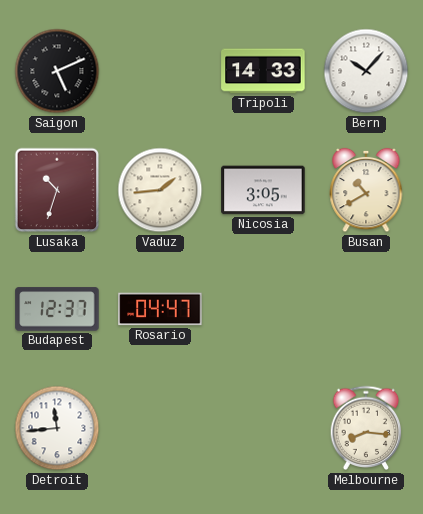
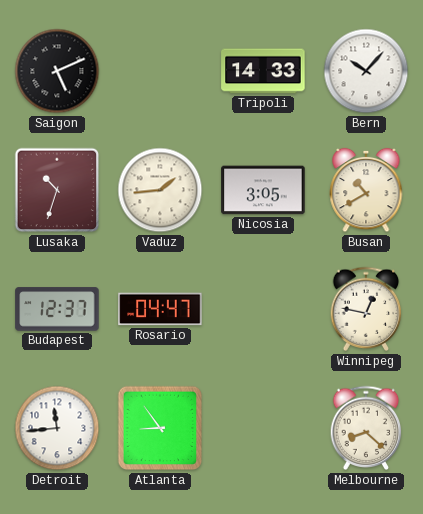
Winnipeg: none -> 12:47 (366, 309)
Atlanta: none -> 8:54 (160, 428)
Melbourne: 8:16 -> 8:22 (366, 428)
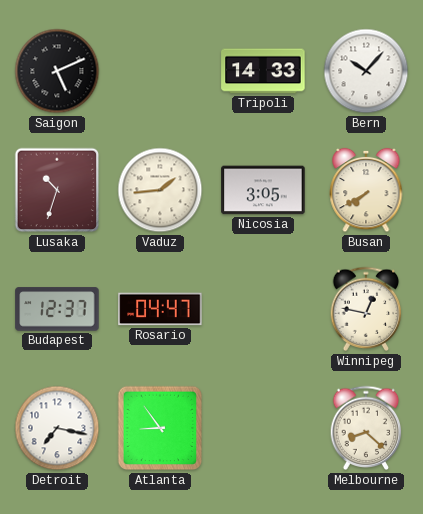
Busan: 10:40 -> 7:40 (366, 190)
Detroit: 11:44 -> 7:17 (57, 428)
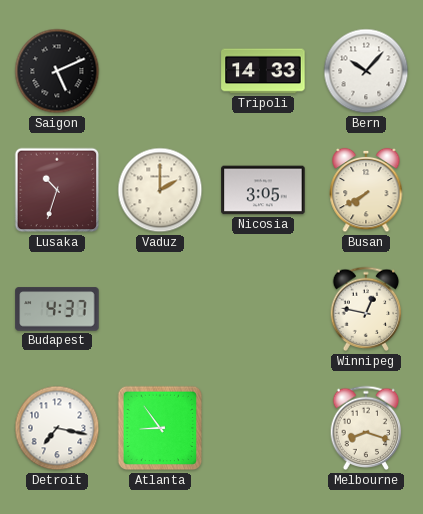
Vaduz: 1:44 -> 2:00 (160, 190)
Budapest: 12:37 -> 4:37 (57, 309)
Rosario: 04:47 -> none (160, 309)
Melbourne: 8:22 -> 8:18 (366, 428)
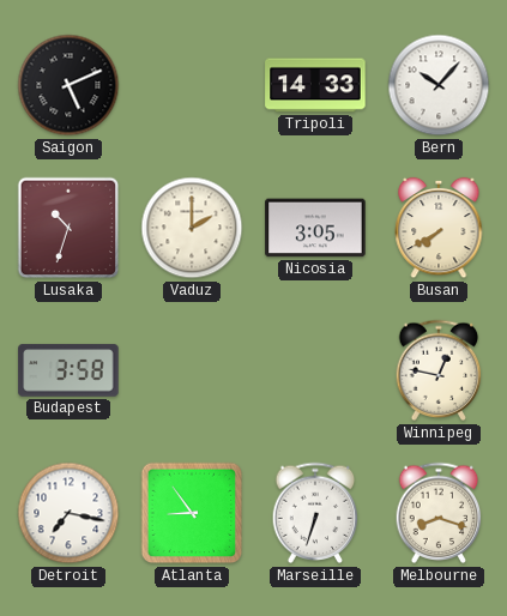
Budapest: 4:37 -> 3:58 (68, 370)
Marseille: none -> 6:33 (315, 513)
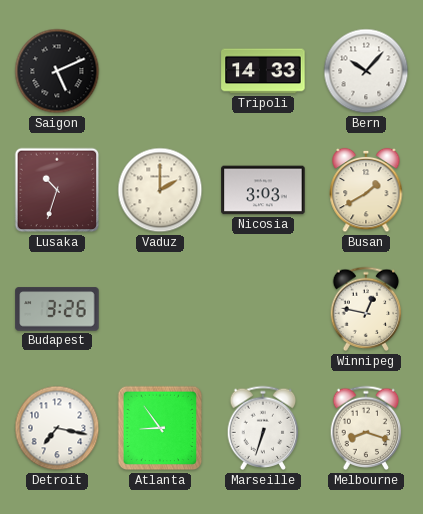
Nicosia: 3:05 -> 3:03 (263, 190)
Busan: 7:40 -> 1:40 (366, 190)
Budapest: 3:58 -> 3:26 (57, 309)
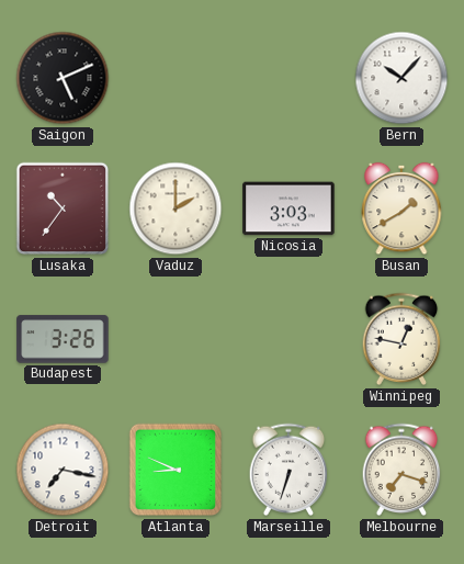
Tripoli: 14:33 -> none (263, 71)
Lusaka: 10:33 -> 10:36 (63, 208)
Atlanta: 8:54 -> 8:49 (176, 470)
Melbourne: 8:18 -> 7:18 (401, 470)
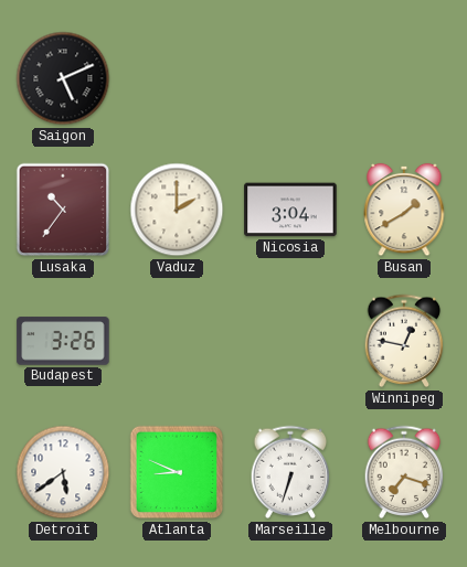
Bern: 10:07 -> none (401, 78)
Nicosia: 3:03 -> 3:04 (290, 210)
Detroit: 7:17 -> 5:39 (63, 472)
